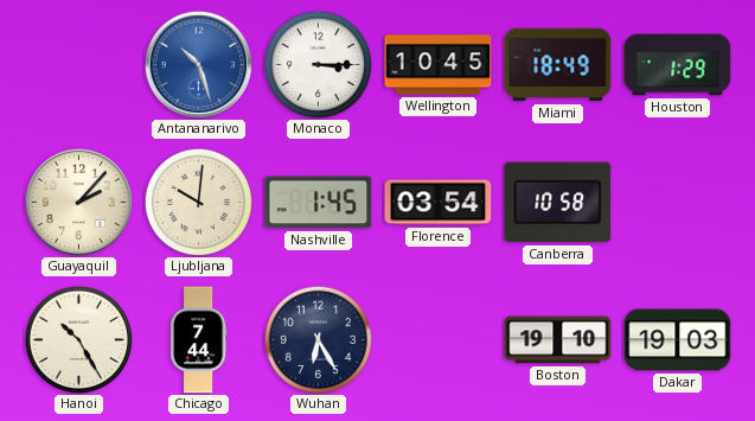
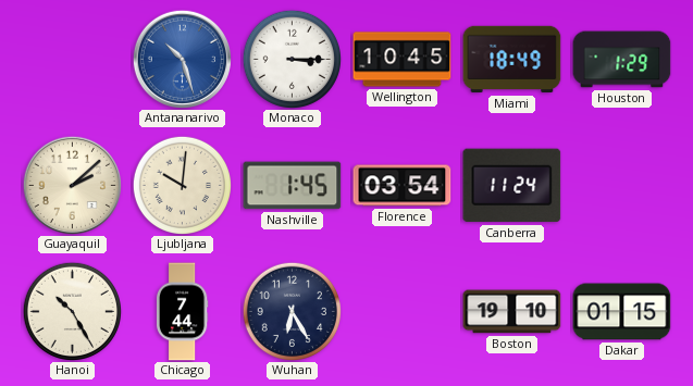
Guayaquil: 2:07 -> 2:08 (72, 185)
Canberra: 10:58 -> 11:24 (512, 186)
Dakar: 19:03 -> 01:15 (622, 312)
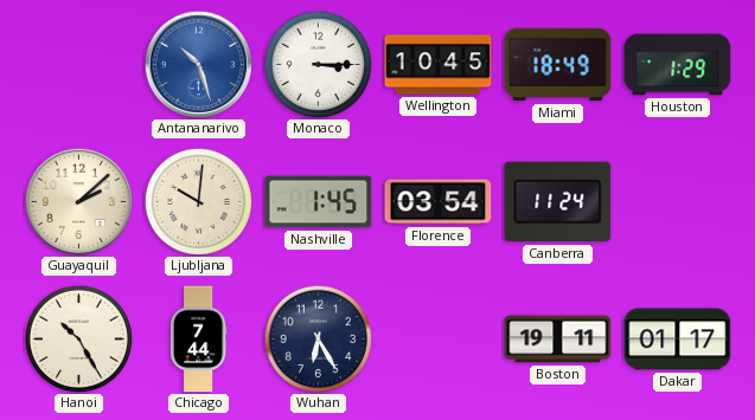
Boston: 19:10 -> 19:11 (558, 340)
Dakar: 01:15 -> 01:17 (678, 340)
